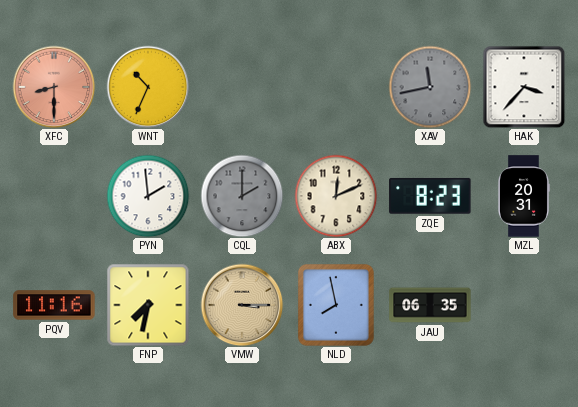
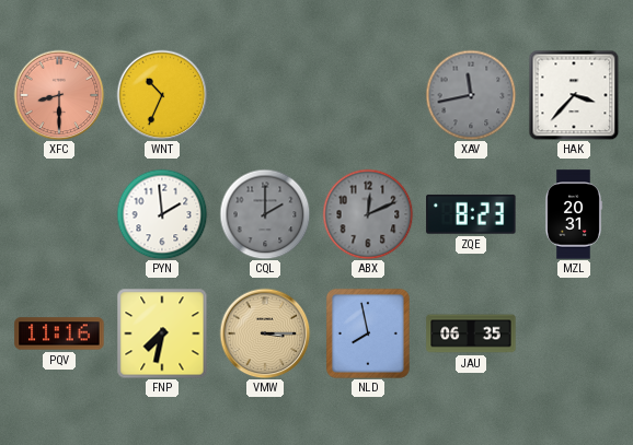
ABX dial: cream -> grey (368, 214)
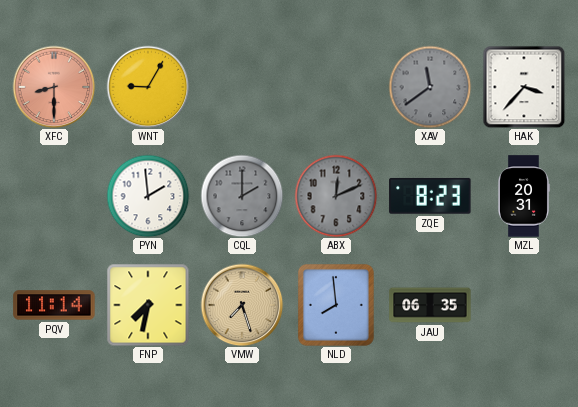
WNT: 10:34 -> 9:05 (148, 87)
XAV: 11:43 -> 11:39 (430, 87)
PQV: 11:16 -> 11:14 (54, 305)
VMW: 3:15 -> 7:27 (242, 305)
NLD: 7:58 -> 7:59 (336, 305)
